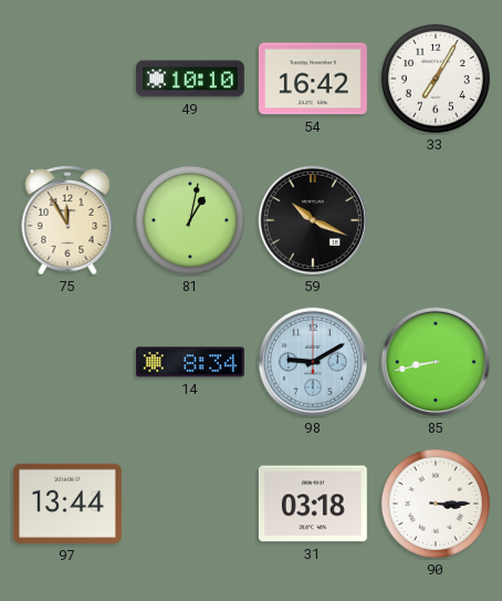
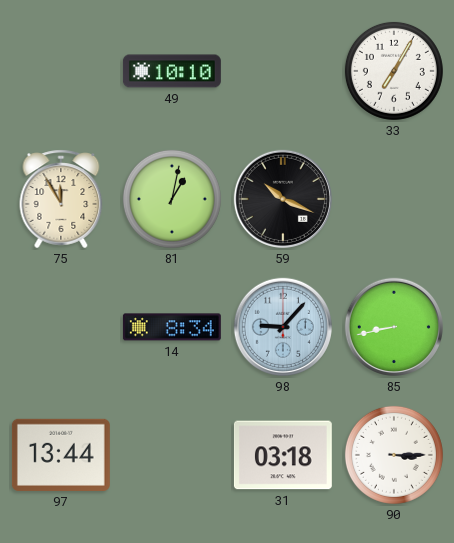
54: 16:42 -> none (313, 79)
98: 9:10 -> 9:07 (283, 327)
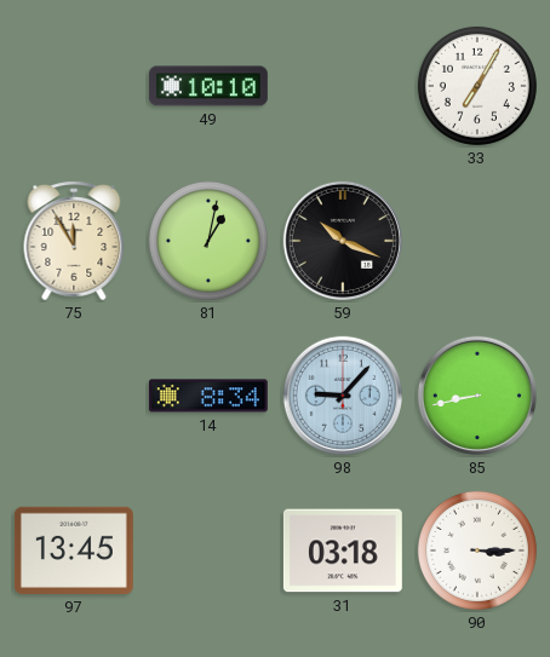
97: 13:44 -> 13:45 (74, 551)
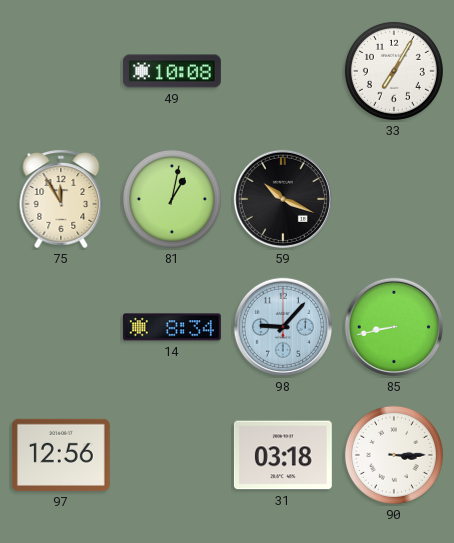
49: 10:10 -> 10:08 (172, 71)
97: 13:45 -> 12:56 (61, 455)
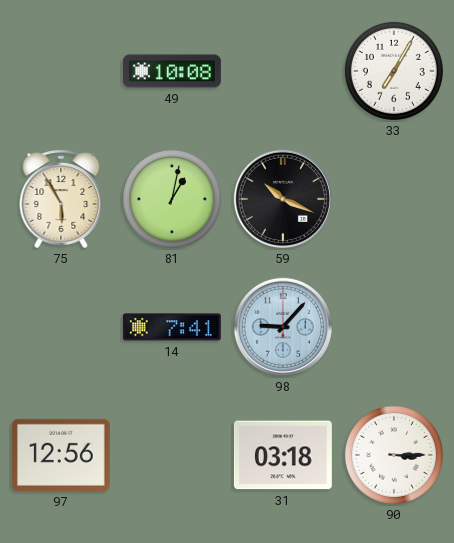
75: 11:55 -> 5:55 (61, 199)
14: 8:34 -> 7:41 (172, 327)
85: 8:43 -> none (394, 327)
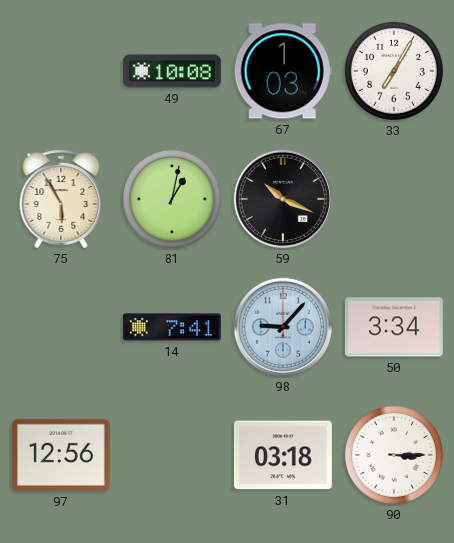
67: none -> 1:03 (283, 71)
50: none -> 3:34 (394, 327)
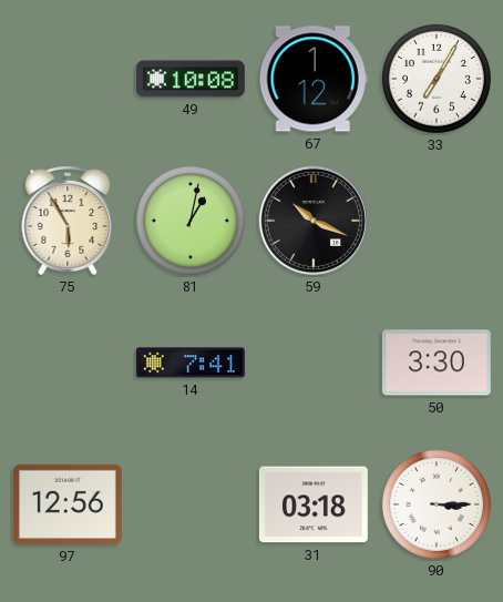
67: 1:03 -> 1:12 (314, 79)
98: 9:07 -> none (283, 327)
50: 3:34 -> 3:30 (437, 363)
